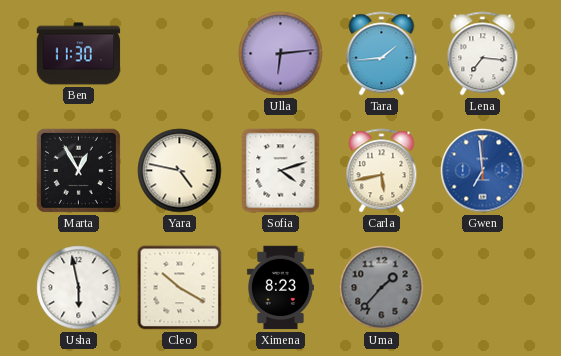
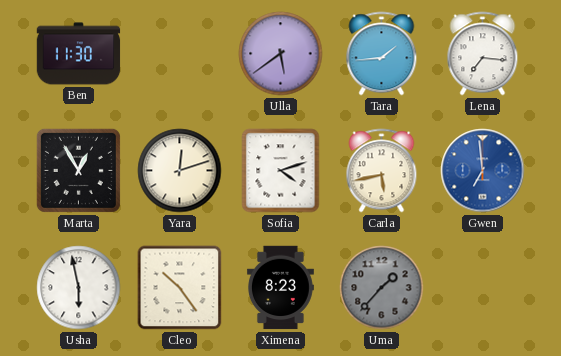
Ulla: 6:14 -> 5:39 (281, 54)
Yara: 4:47 -> 12:12 (180, 171)
Cleo: 10:20 -> 10:24 (180, 288)
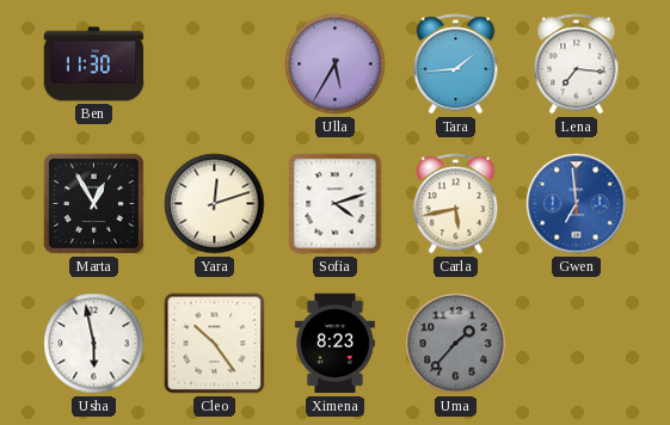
Ulla: 5:39 -> 5:35 (336, 64)
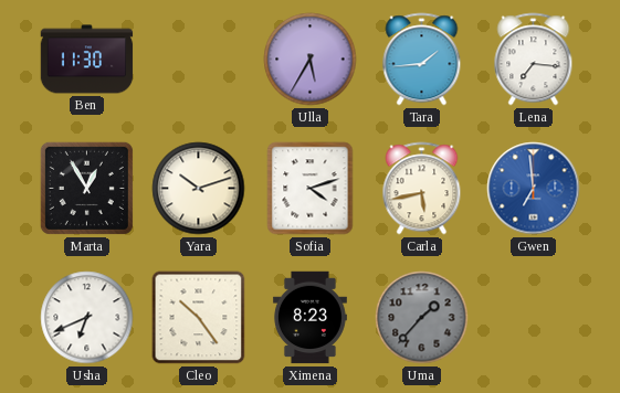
Yara: 12:12 -> 10:12 (199, 189)
Usha: 5:58 -> 6:41 (87, 318)
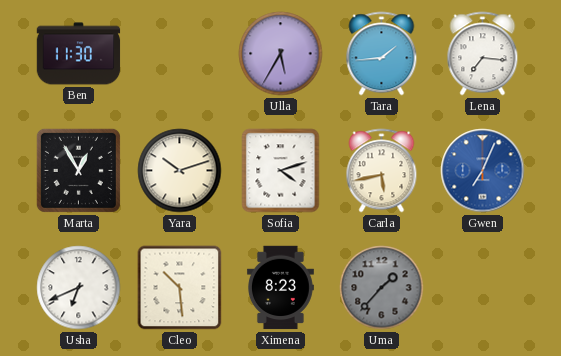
Gwen: 6:59 -> 7:04 (483, 171)
Cleo: 10:24 -> 10:29 (180, 288)
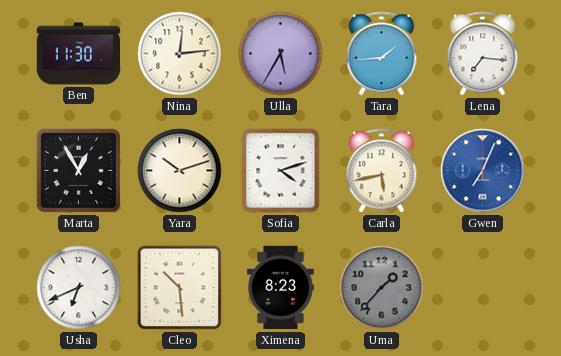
Nina: none -> 12:14 (180, 54)
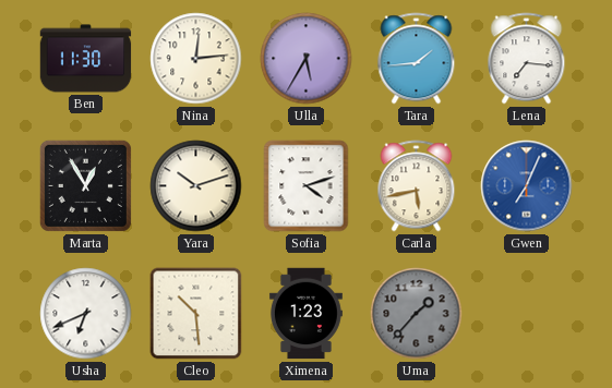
Ximena: 8:23 -> 1:23 (305, 314)
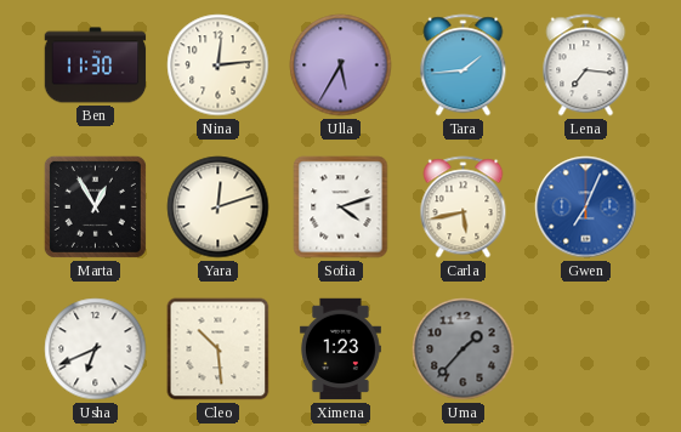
Yara: 10:12 -> 12:12 (219, 208)
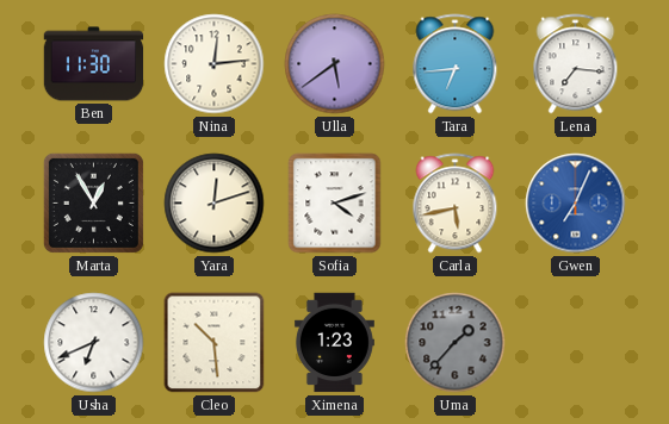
Ulla: 5:35 -> 5:39 (335, 64)
Tara: 1:44 -> 6:44 (456, 64)
